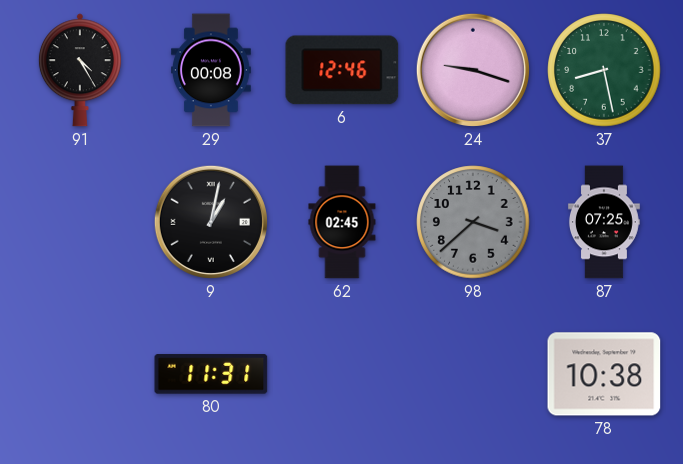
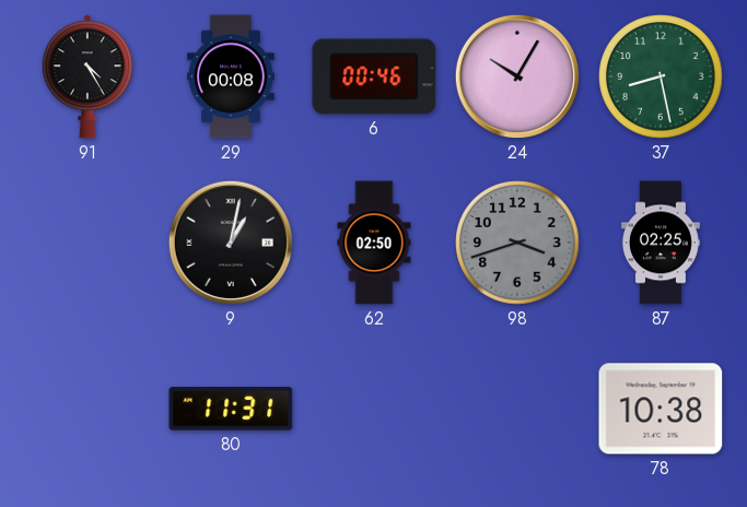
6: 12:46 -> 00:46 (374, 76)
24: 9:18 -> 10:05 (517, 76)
62: 02:45 -> 02:50 (374, 243)
98: 3:38 -> 3:42 (517, 243)
87: 07:25 -> 02:25 (661, 243)
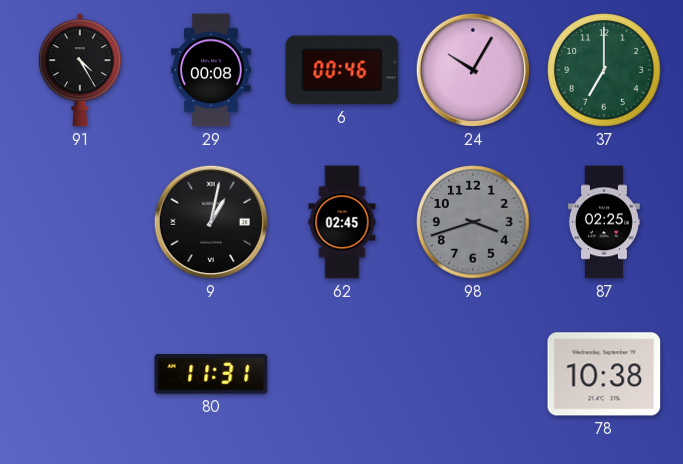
37: 8:28 -> 7:00 (604, 70)
62: 02:50 -> 02:45 (342, 222)
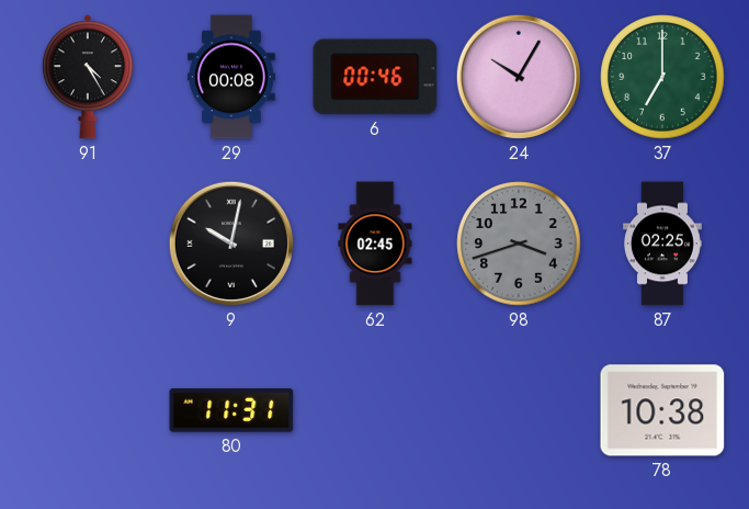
9: 1:02 -> 10:02 (231, 244)
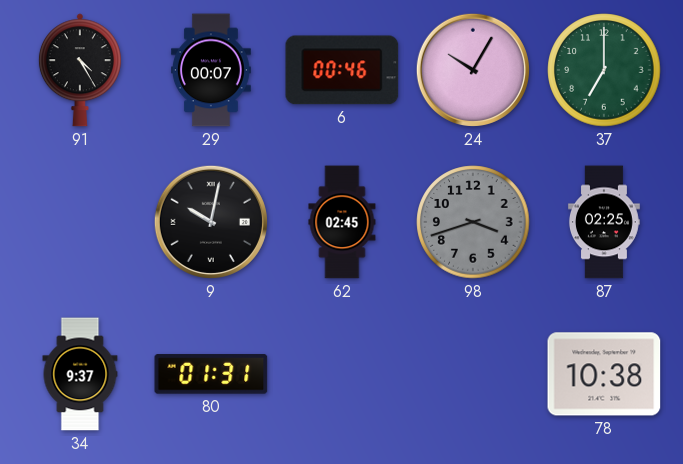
29: 00:08 -> 00:07 (211, 70)
34: none -> 9:37 (80, 374)
80: 11:31 -> 01:31 (211, 374)
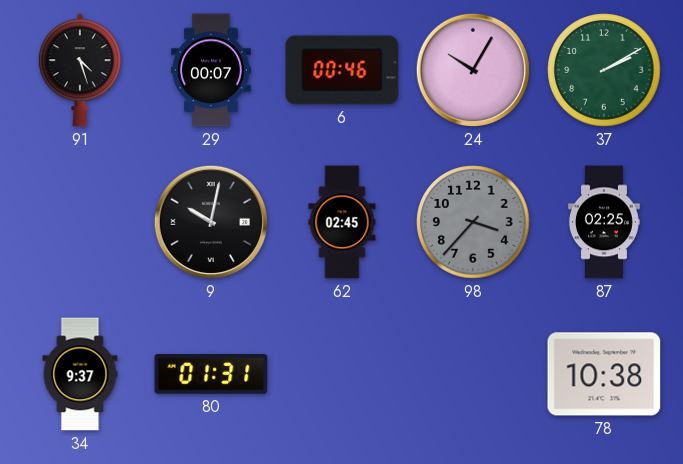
91: 4:25 -> 4:27 (80, 70)
37: 7:00 -> 2:10 (604, 70)
98: 3:42 -> 3:37 (473, 222)
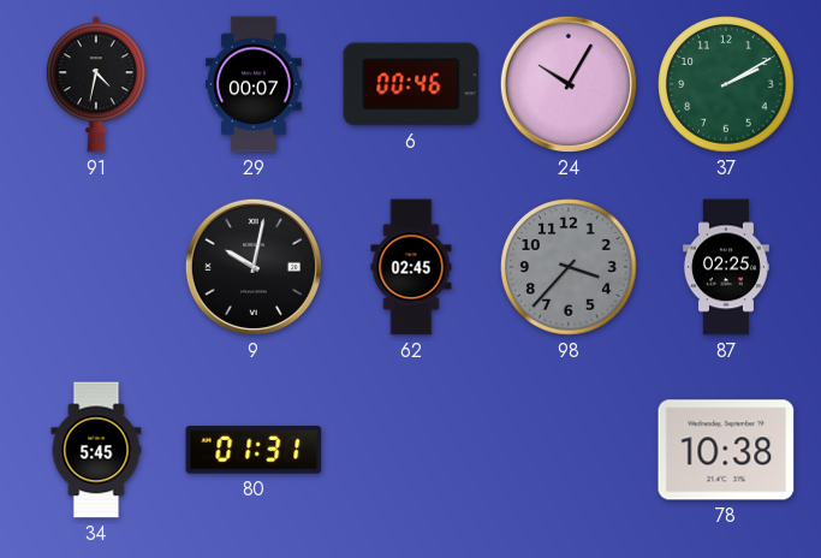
91: 4:27 -> 4:32 (96, 84)
34: 9:37 -> 5:45 (96, 450)
